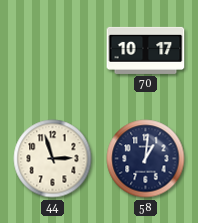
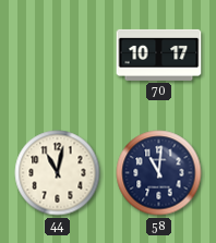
44: 2:57 -> 11:02 (58, 173)
58: 1:01 -> 11:01 (159, 173)
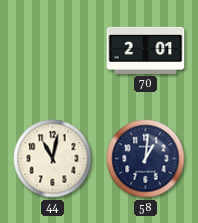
70: 10:17 -> 2:01 (146, 50)
58: 11:01 -> 1:01 (146, 159)
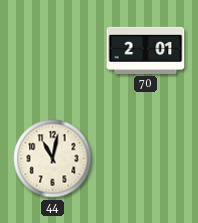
58: 1:01 -> none (146, 159)
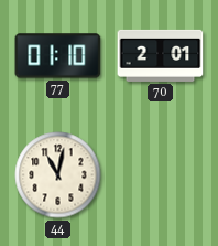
77: none -> 01:10 (58, 56)
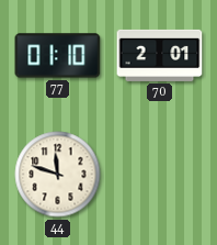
44: 11:02 -> 11:48 (58, 175)
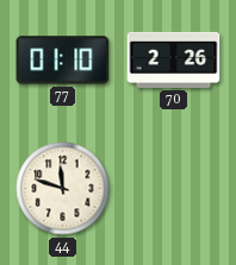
70: 2:01 -> 2:26 (174, 59)
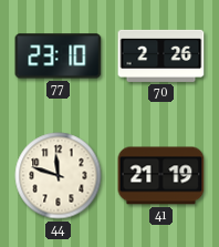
77: 01:10 -> 23:10 (59, 56)
41: none -> 21:19 (161, 176)
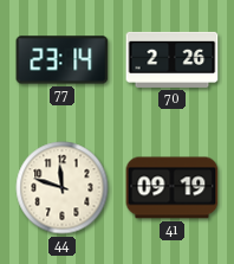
77: 23:10 -> 23:14 (63, 60)
41: 21:19 -> 09:19 (173, 188)
